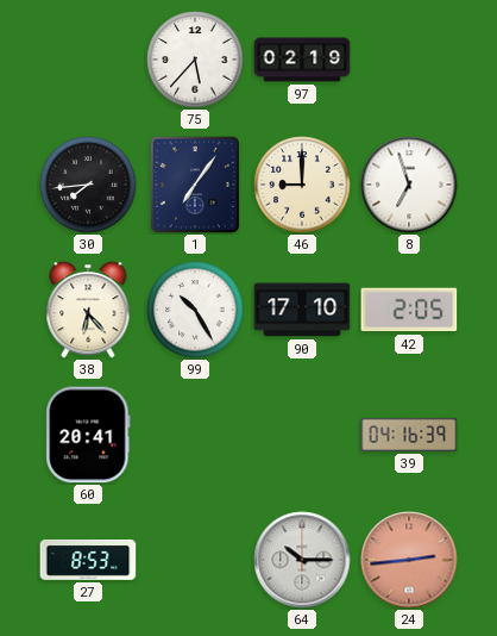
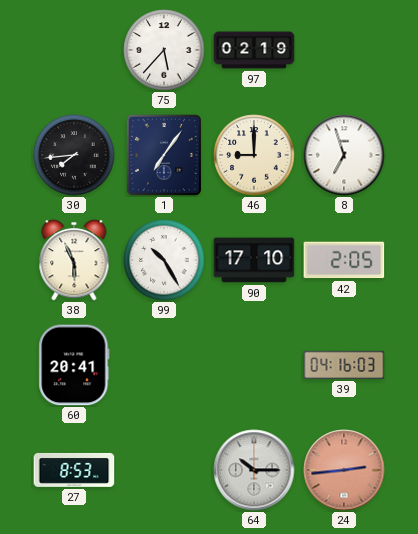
38: 6:23 -> 5:56 (74, 260)
39: 04:16:39 -> 04:16:03 (344, 365)
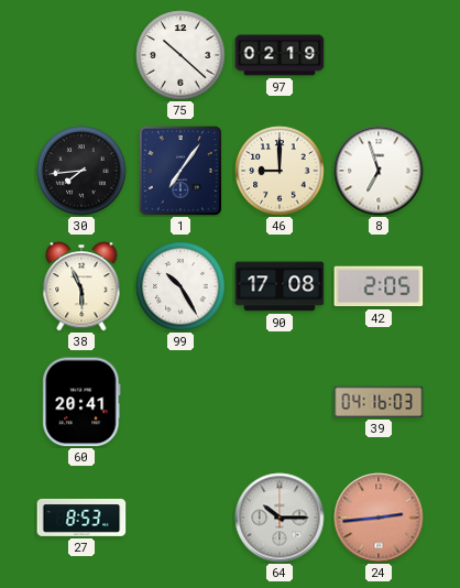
75: 5:37 -> 10:22 (180, 55)
90: 17:10 -> 17:08 (280, 286)
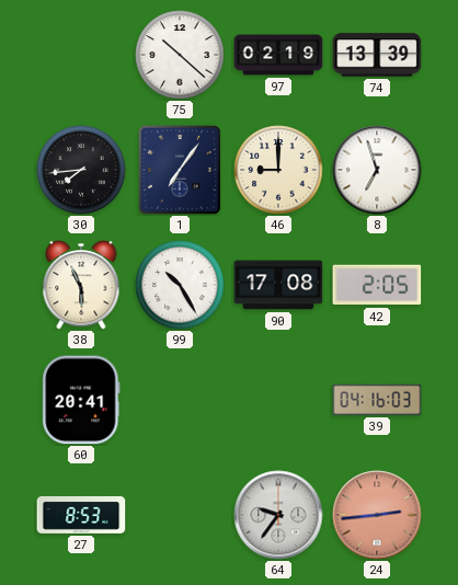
74: none -> 13:39 (377, 55)
64: 10:15 -> 9:36 (278, 515)
